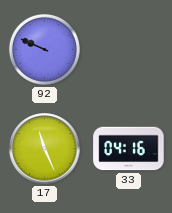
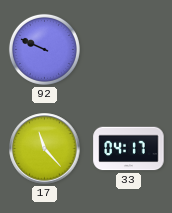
17: 11:26 -> 11:23 (45, 149)
33: 04:16 -> 04:17 (129, 149)
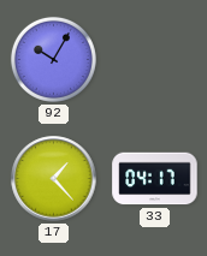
92: 9:49 -> 10:05 (53, 59)
17: 11:23 -> 1:23 (54, 179)
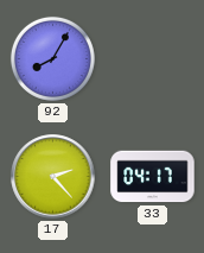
92: 10:05 -> 8:05 (52, 58)
17: 1:23 -> 2:23 (53, 177)
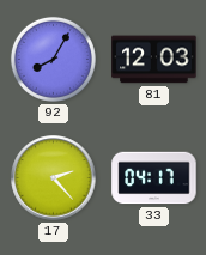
81: none -> 12:03 (154, 60)
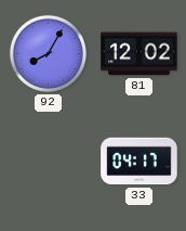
81: 12:03 -> 12:02 (139, 54)
17: 2:23 -> none (54, 178)
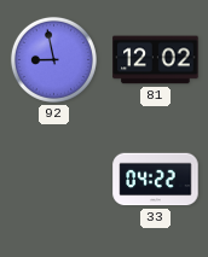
92: 8:05 -> 8:58 (53, 59)
33: 04:17 -> 04:22 (156, 180)
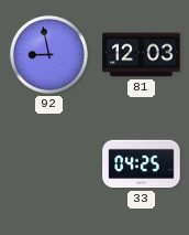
81: 12:02 -> 12:03 (142, 55)
33: 04:22 -> 04:25 (142, 164)
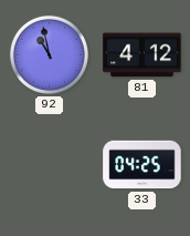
92: 8:58 -> 10:58 (49, 54)
81: 12:03 -> 4:12 (142, 55)
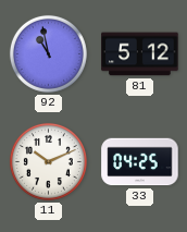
81: 4:12 -> 5:12 (140, 54)
11: none -> 10:11 (48, 161)
